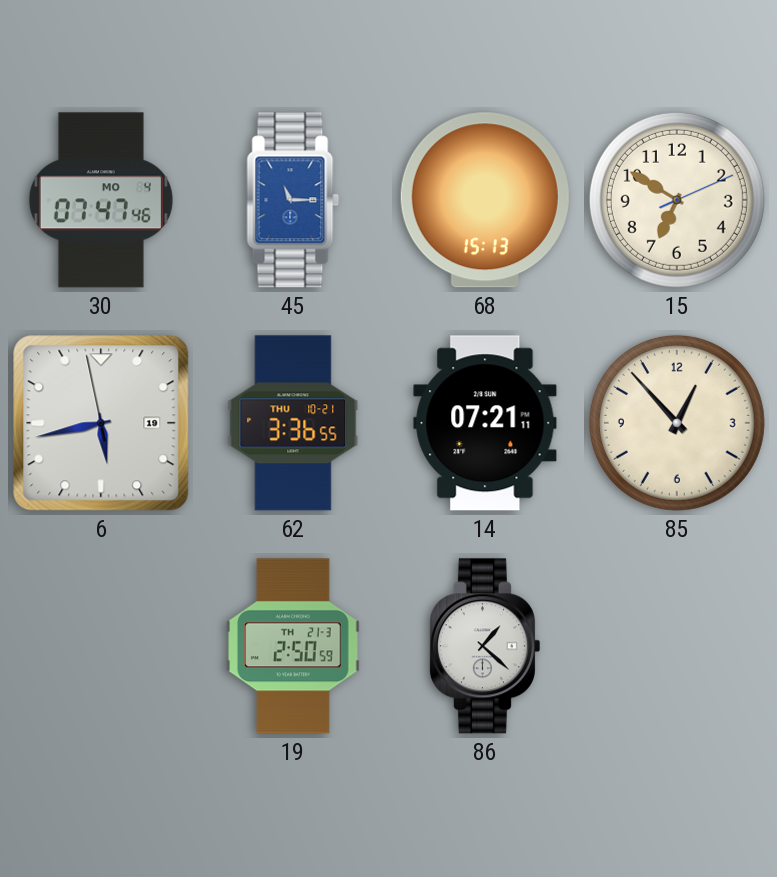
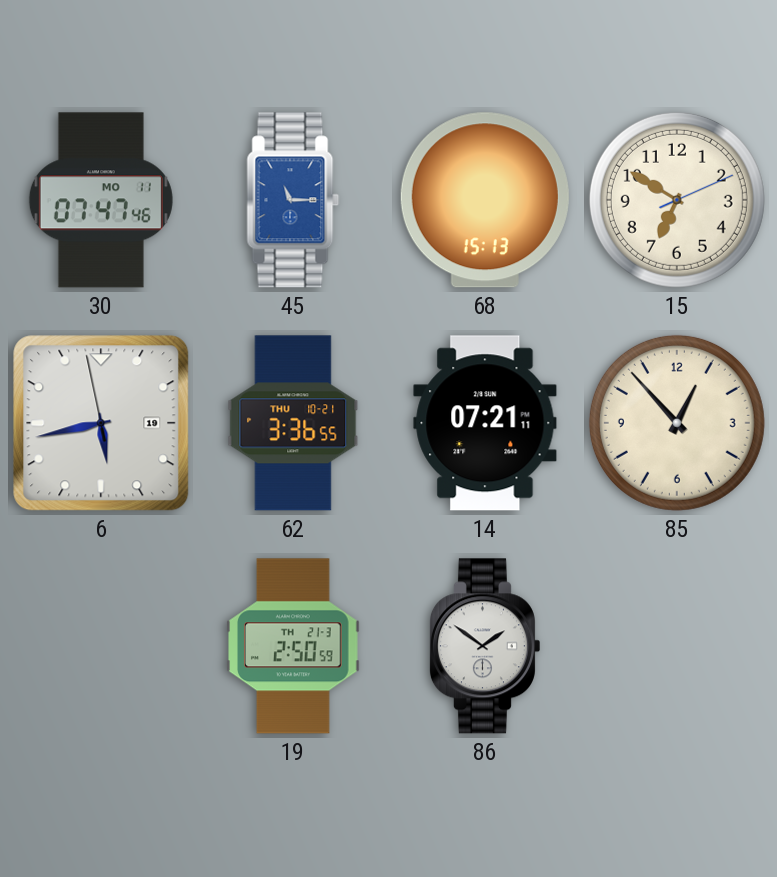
30 date: MO 4 -> MO 11 (101, 200)
86: 1:22 -> 1:51 (484, 646)
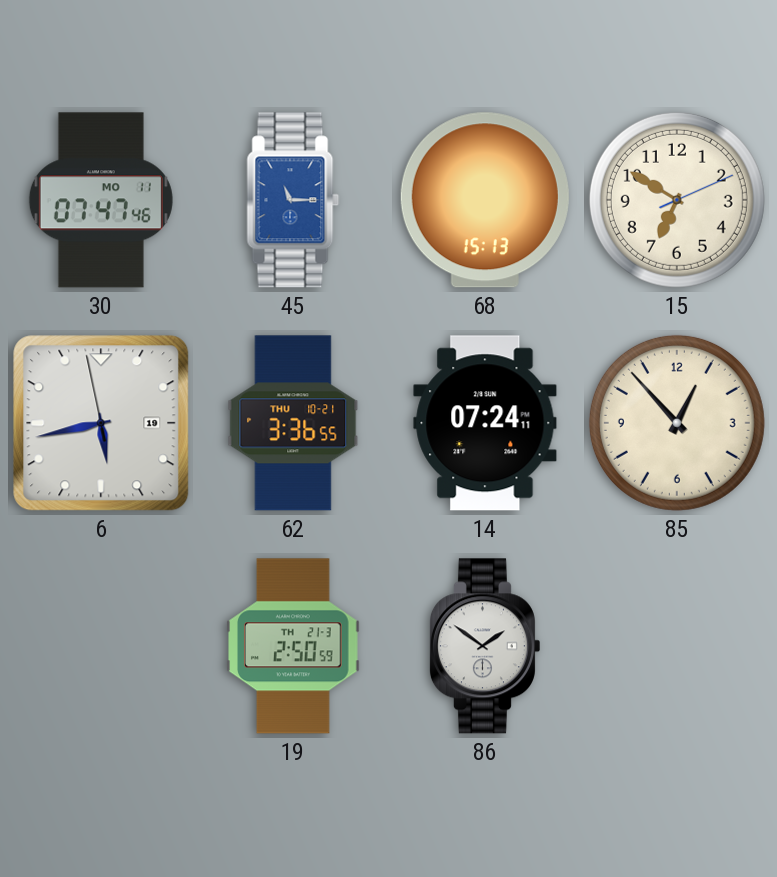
14: 07:21 -> 07:24 (485, 423)
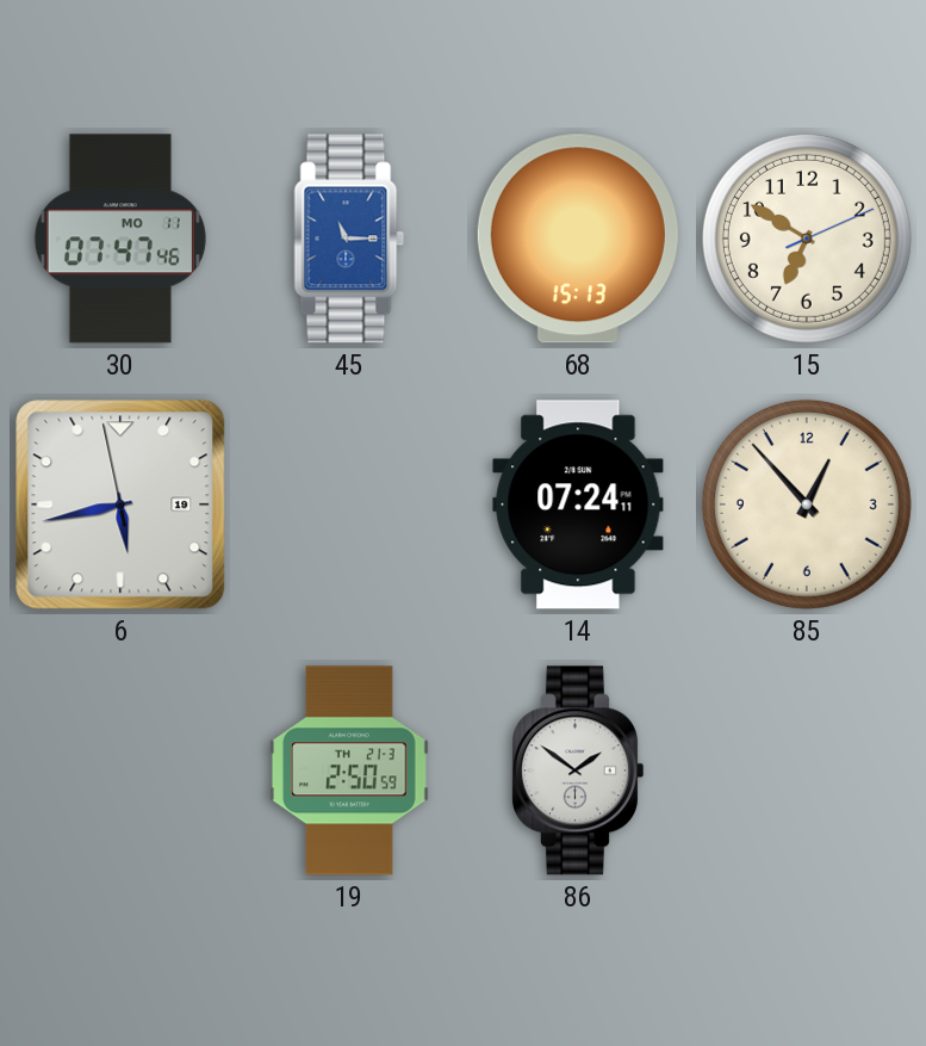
62: 3:36 -> none (293, 423)
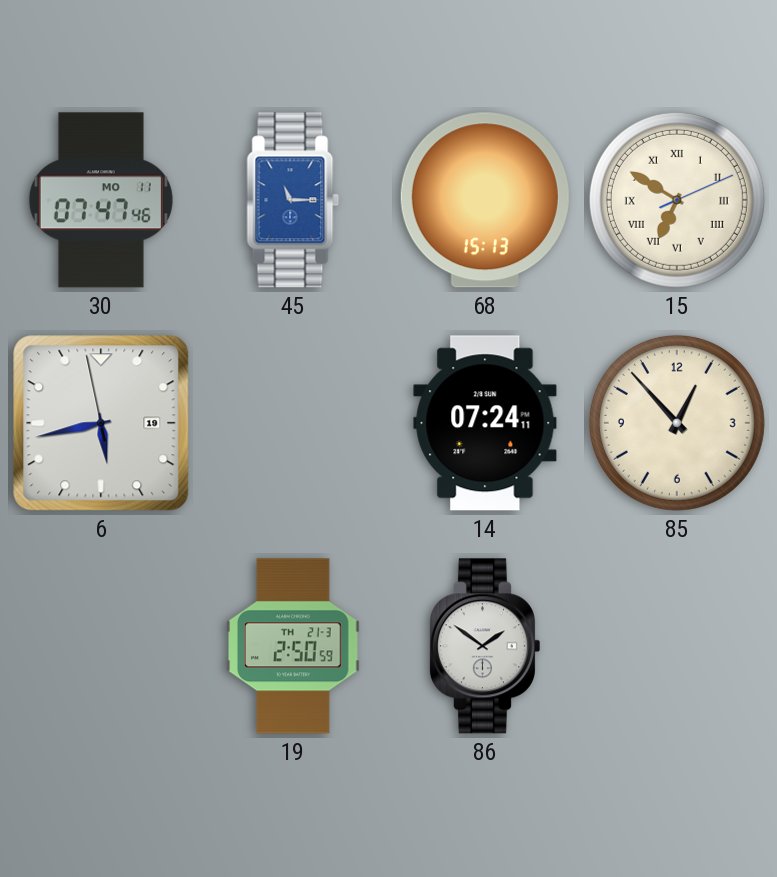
15 numerals: Arabic -> Roman (677, 200)
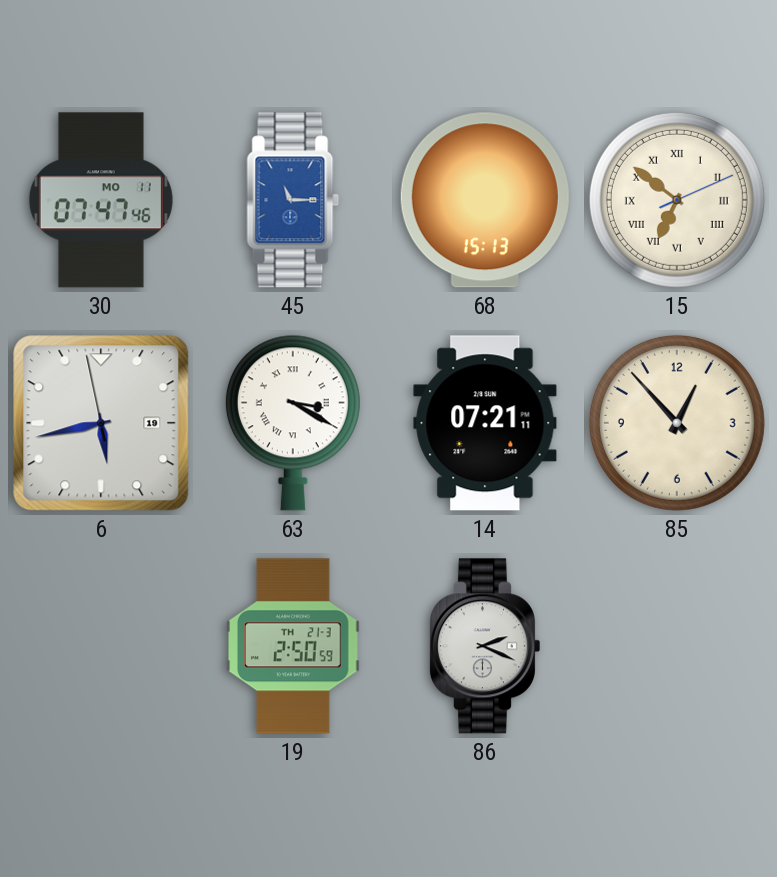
15: 6:50 -> 6:51 (677, 200)
63: none -> 3:20 (293, 423)
14: 07:24 -> 07:21 (485, 423)
86: 1:51 -> 2:19 (484, 646)
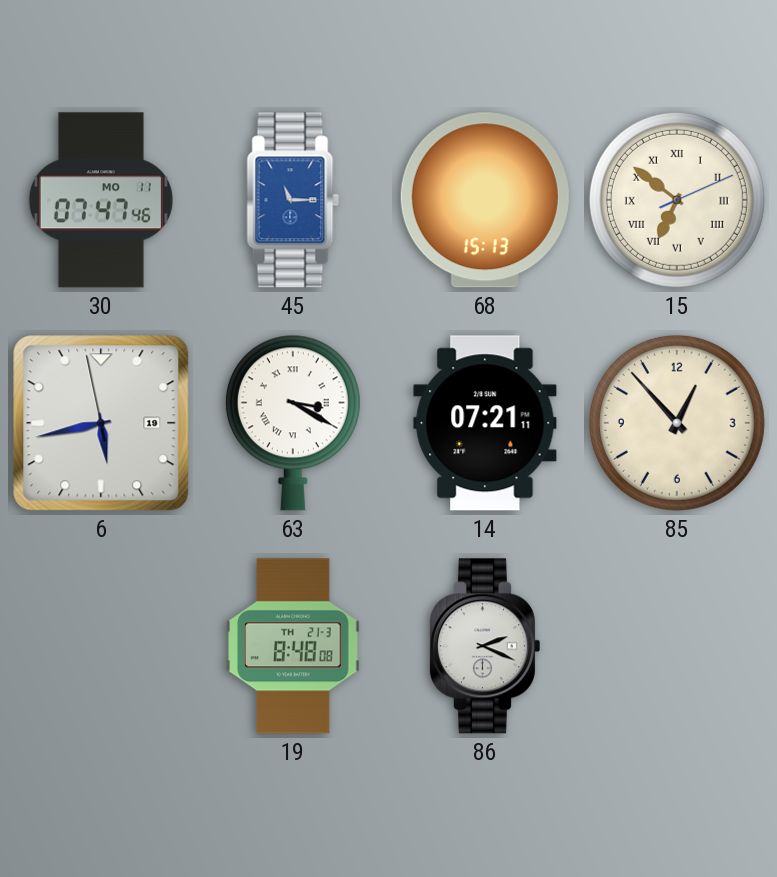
19: 2:50 -> 8:48 (293, 646)
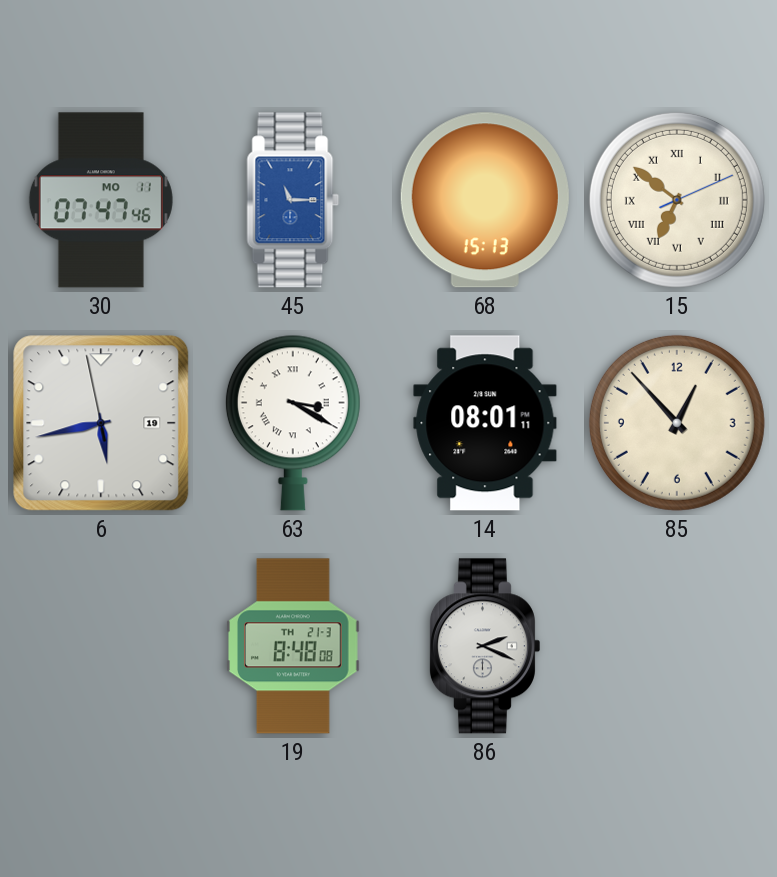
14: 07:21 -> 08:01 (485, 423)
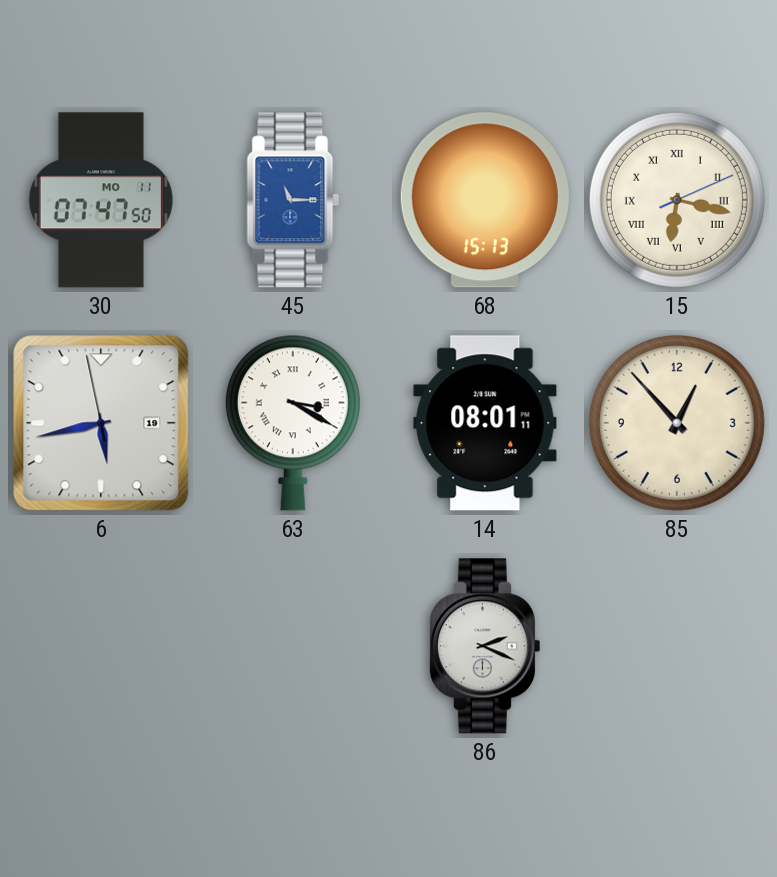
30: 07:47:46 -> 07:47:50 (101, 200)
15: 6:51 -> 6:17 (677, 200)
19: 8:48 -> none (293, 646)
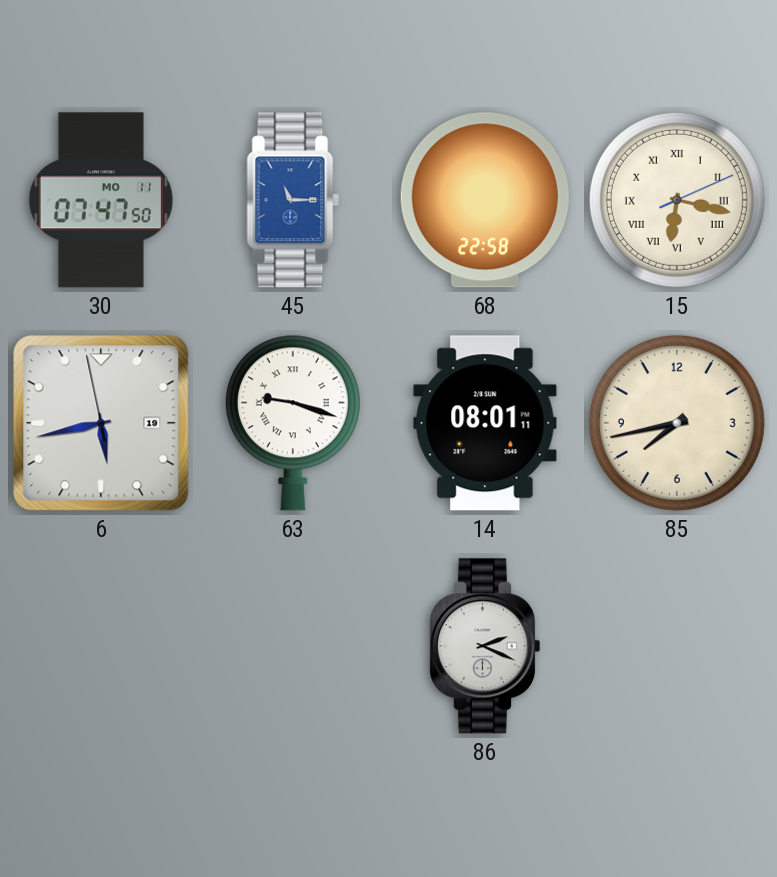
68: 15:13 -> 22:58 (485, 200)
63: 3:20 -> 9:18 (293, 423)
85: 12:53 -> 7:43 (677, 423)
